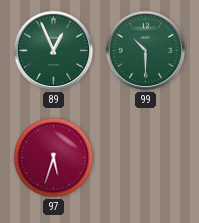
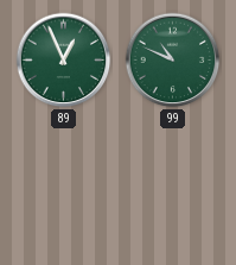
99: 10:30 -> 10:49 (173, 61)
97: 5:33 -> none (54, 158)
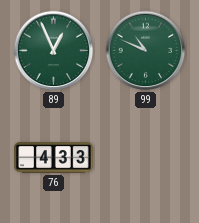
76: none -> 4:33 (54, 158)
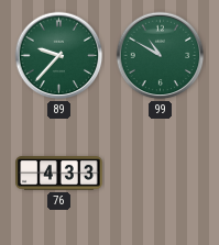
89: 12:56 -> 9:37 (59, 56)
99: 10:49 -> 10:50 (161, 56)
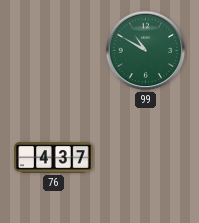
89: 9:37 -> none (59, 56)
76: 4:33 -> 4:37 (54, 158)
